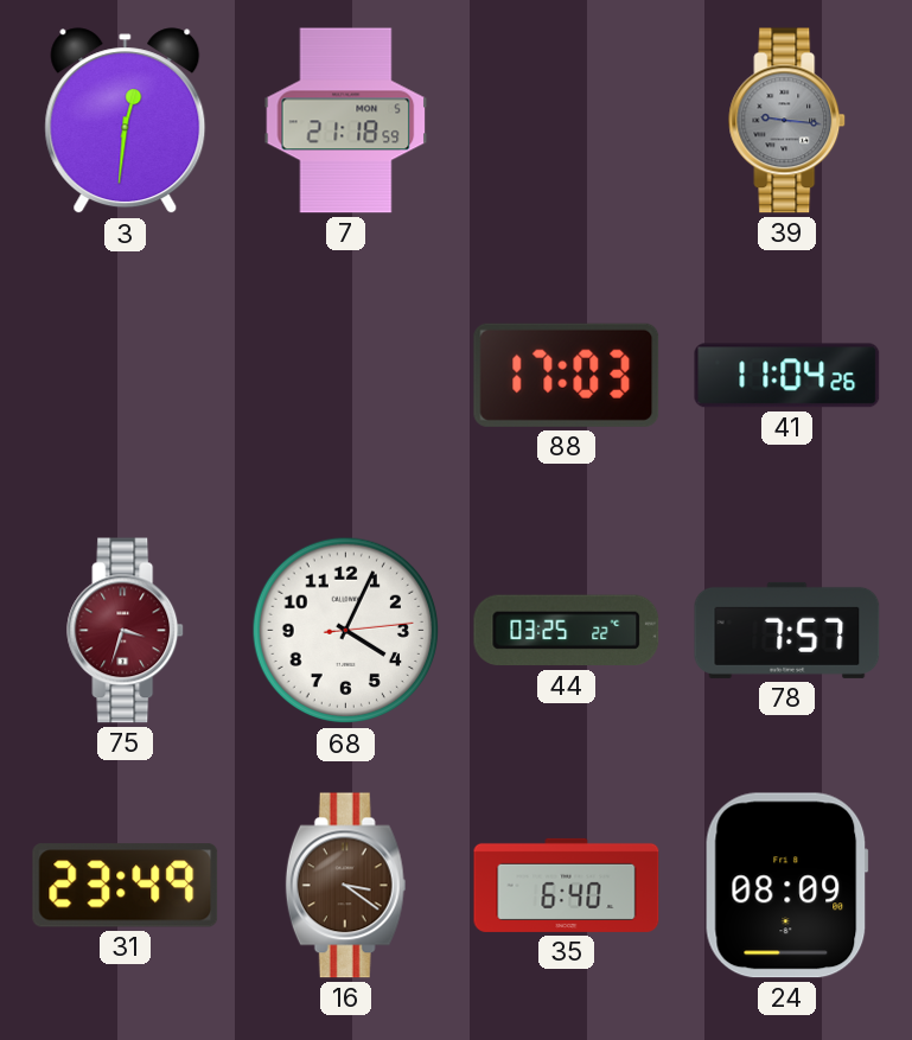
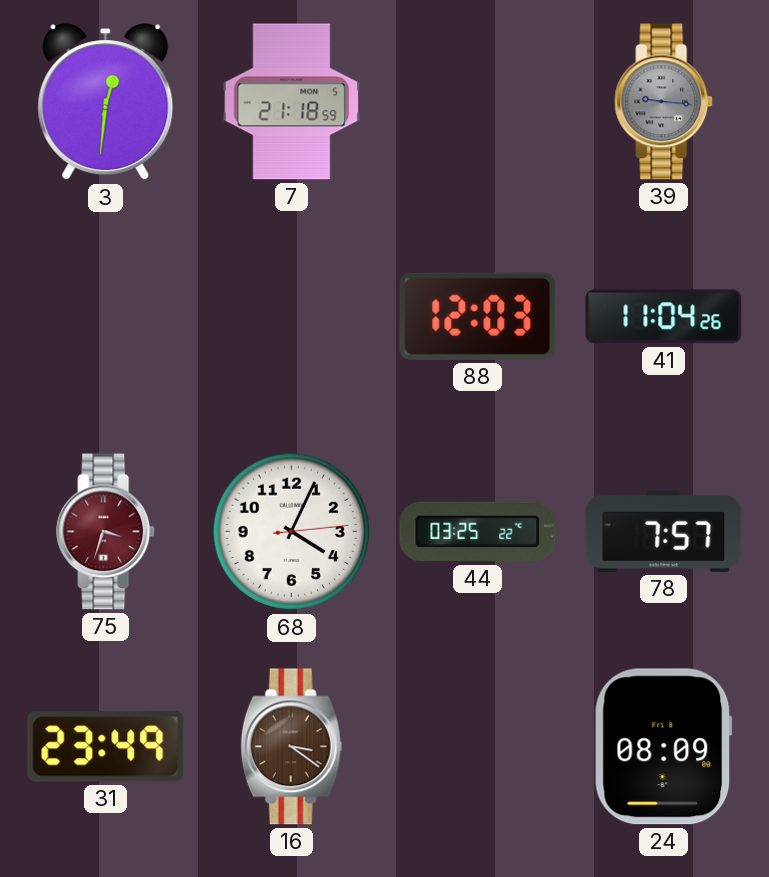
88: 17:03 -> 12:03 (478, 316)
35: 6:40 -> none (567, 885)
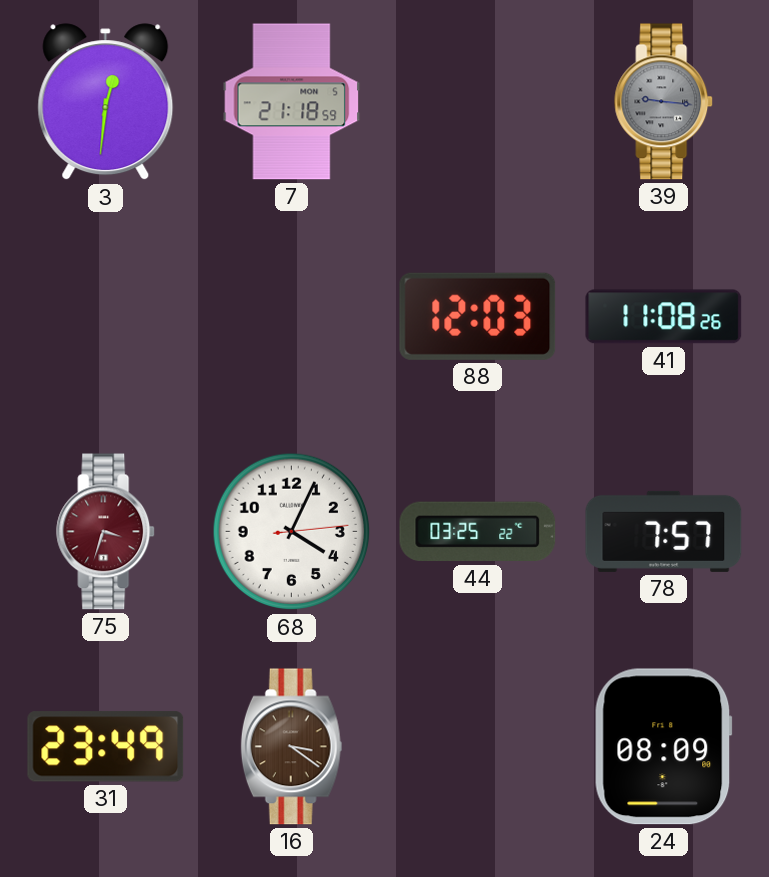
41: 11:04 -> 11:08 (664, 317)
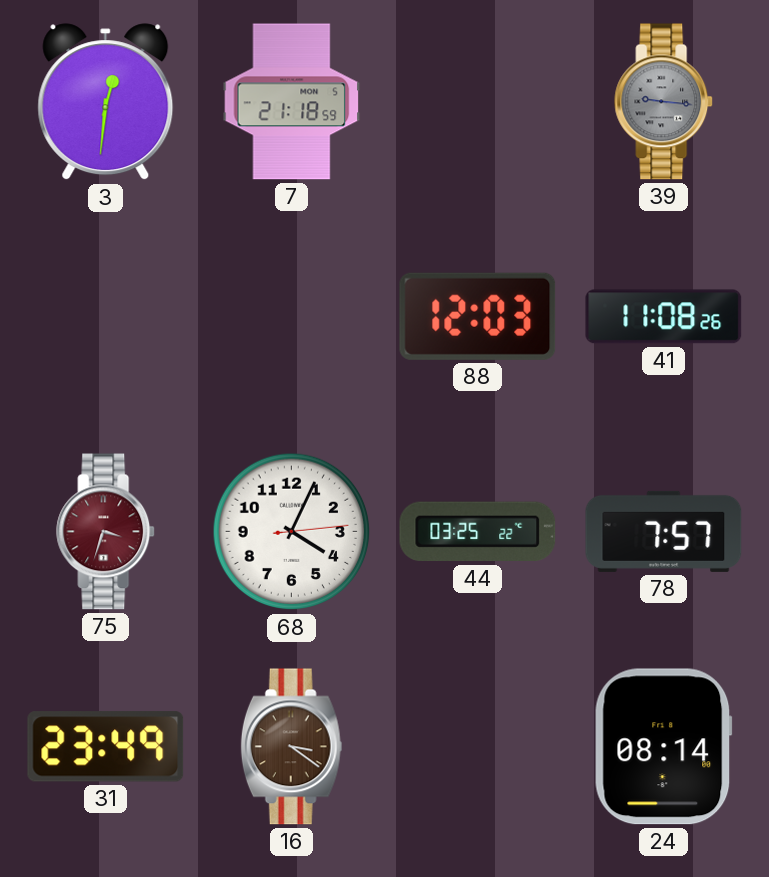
24: 08:09 -> 08:14 (663, 747)
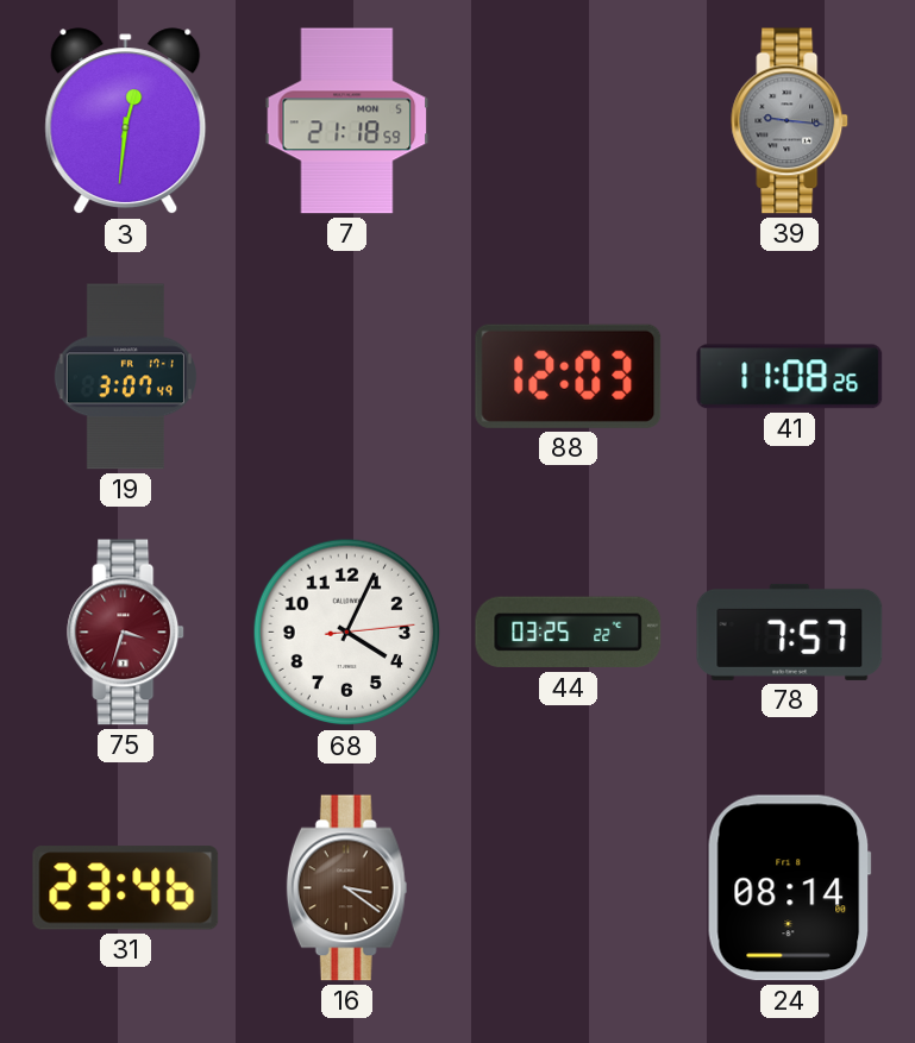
19: none -> 3:07 (125, 377)
31: 23:49 -> 23:46 (126, 888)
